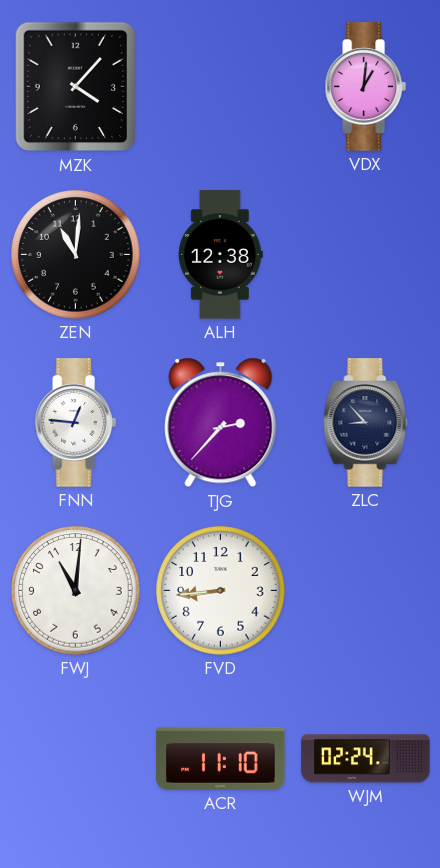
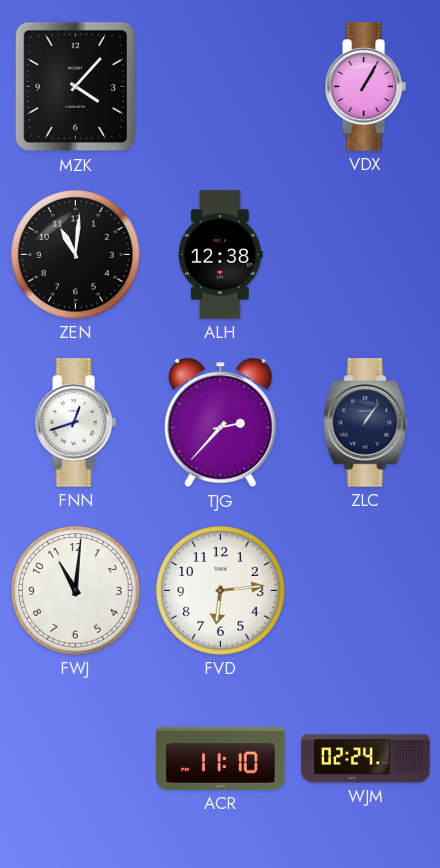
VDX: 1:01 -> 1:05 (365, 87)
FNN: 12:46 -> 12:42 (75, 423)
ZLC: 8:53 -> 1:06 (366, 423)
FVD: 8:44 -> 6:14 (221, 591)
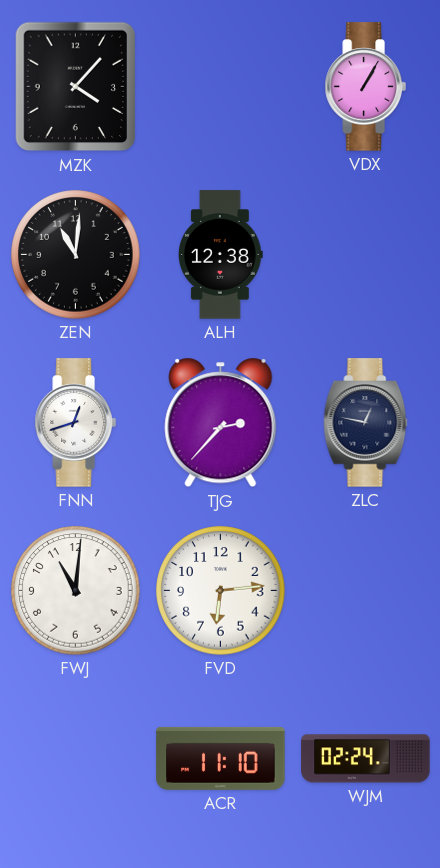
ZLC: 1:06 -> 12:47 (366, 423)
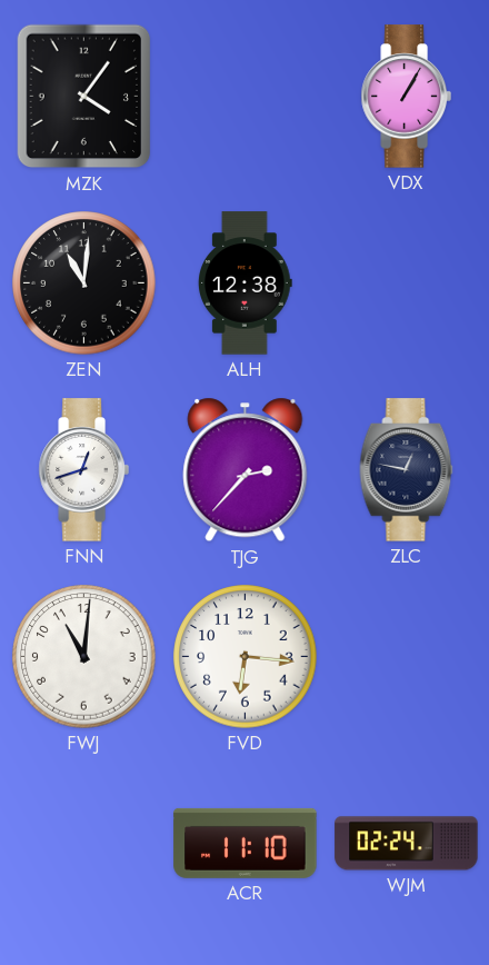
MZK: 4:07 -> 4:06 (84, 97)
FVD: 6:14 -> 6:16 (246, 657)
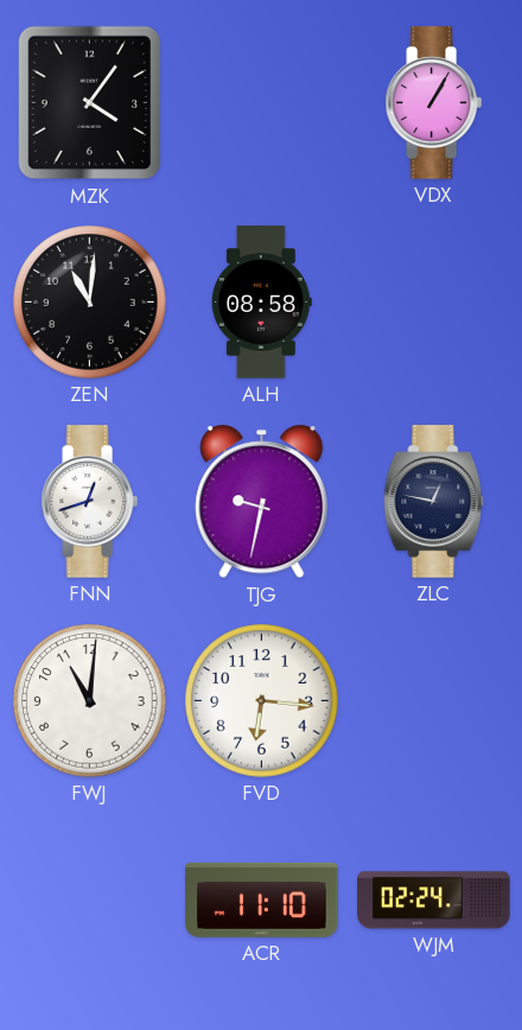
ALH: 12:38 -> 08:58 (262, 303)
TJG: 2:37 -> 9:32 (262, 502)
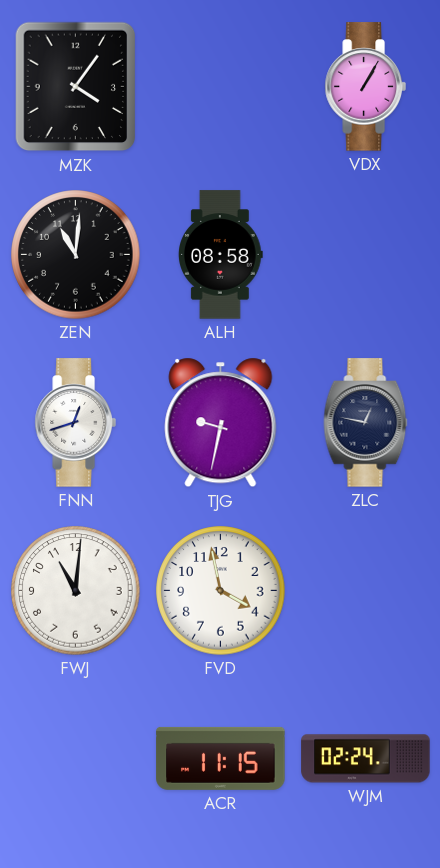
FVD: 6:16 -> 3:58 (221, 591)
ACR: 11:10 -> 11:15 (221, 758)
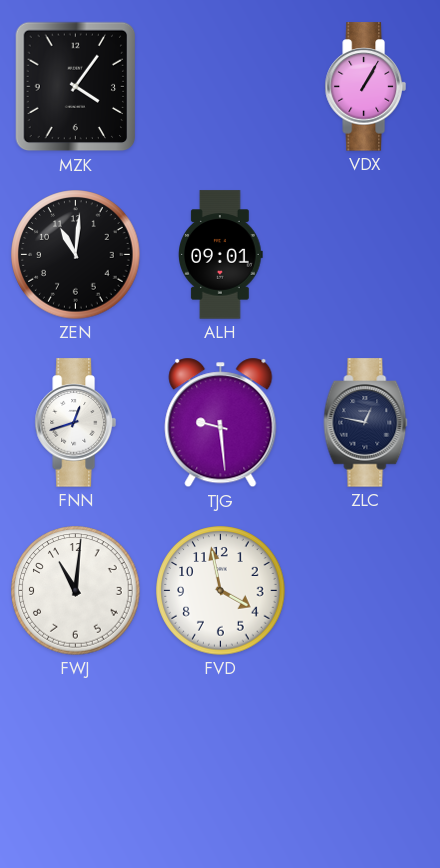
ALH: 08:58 -> 09:01 (221, 255)
TJG: 9:32 -> 9:29 (221, 423)
ACR: 11:15 -> none (221, 758)
WJM: 02:24 -> none (366, 759)
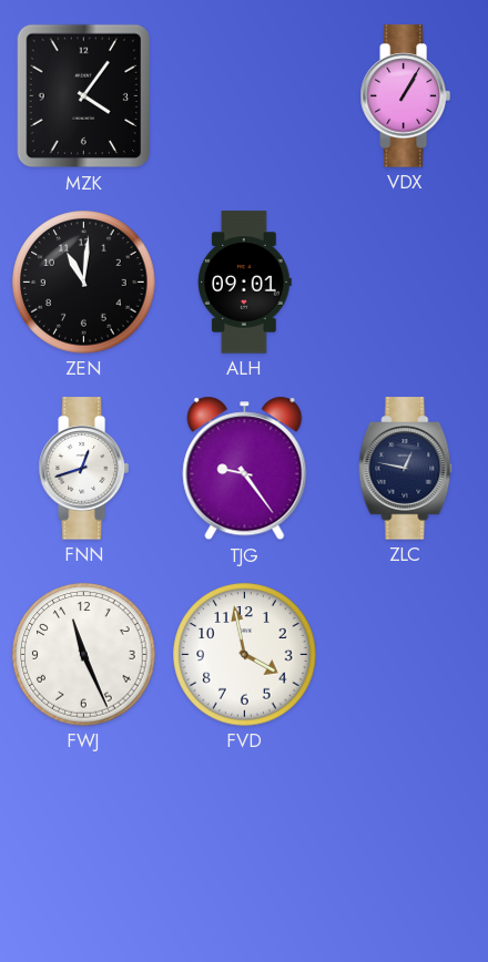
TJG: 9:29 -> 9:24 (245, 469)
FWJ: 11:01 -> 11:26 (84, 655)
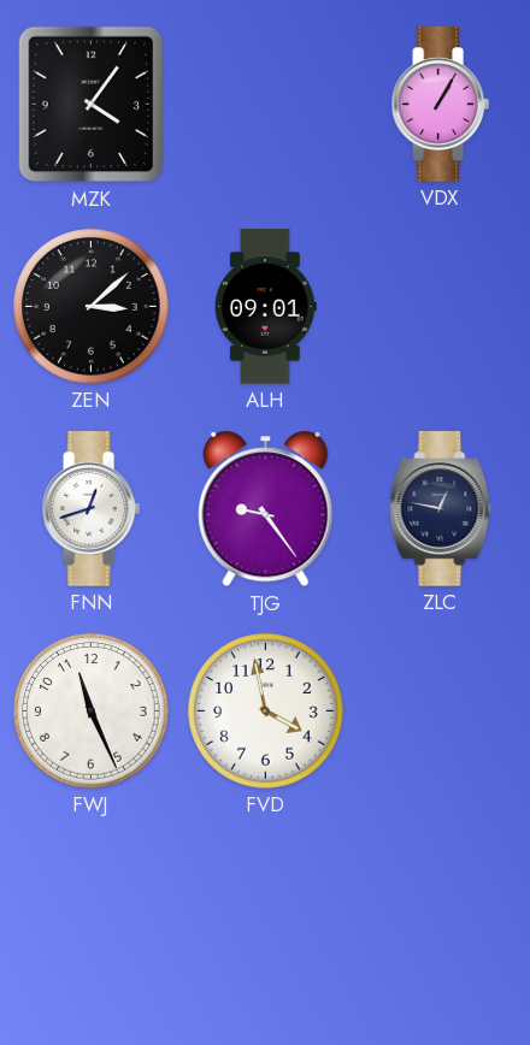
ZEN: 11:01 -> 3:08 (92, 307)
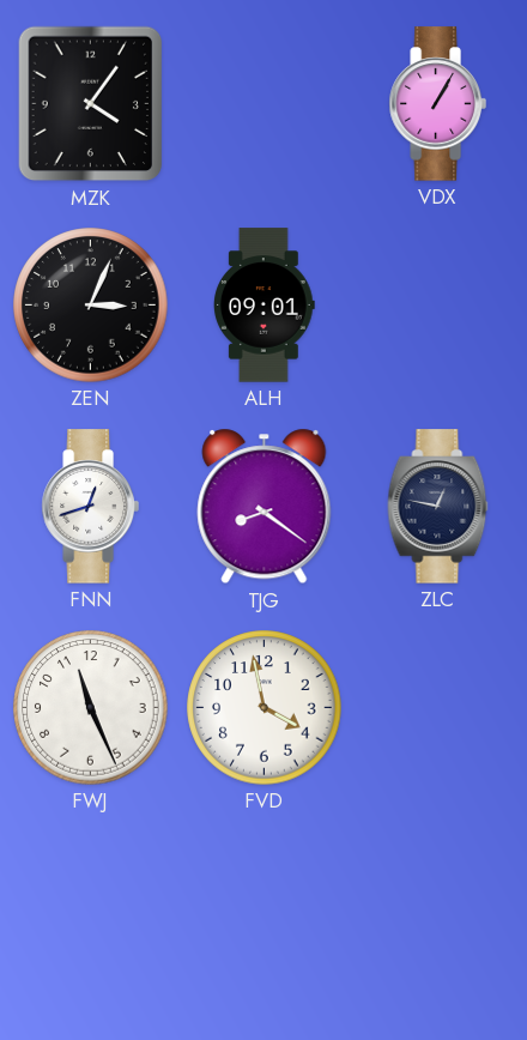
ZEN: 3:08 -> 3:04 (91, 306)
TJG: 9:24 -> 8:21 (265, 507)
